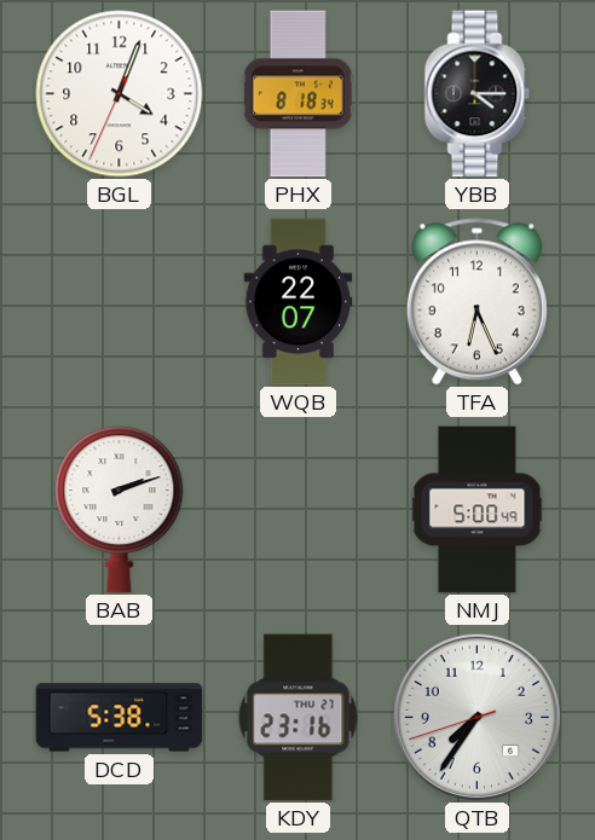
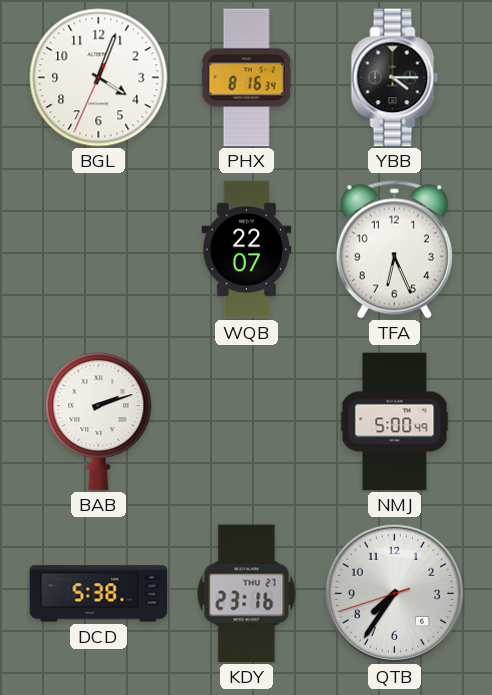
PHX: 8:18 -> 8:16 (246, 78)
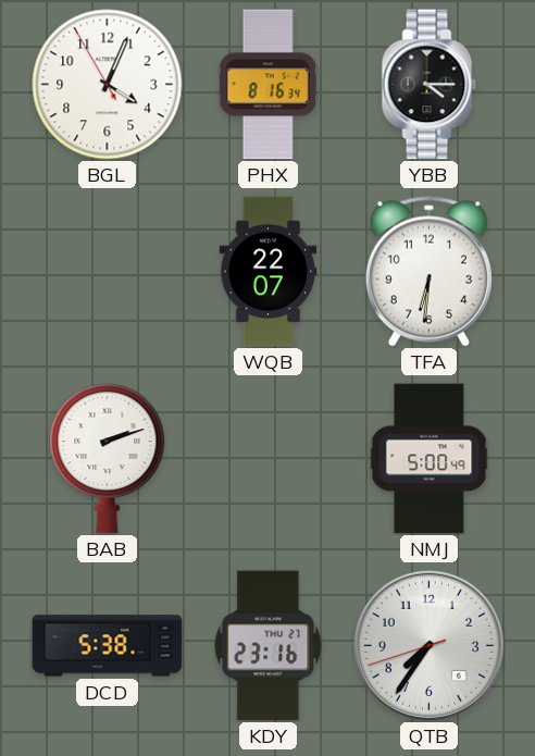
BGL: 4:03:34 -> 4:03:55 (108, 85)
TFA: 6:26 -> 6:31 (428, 272)
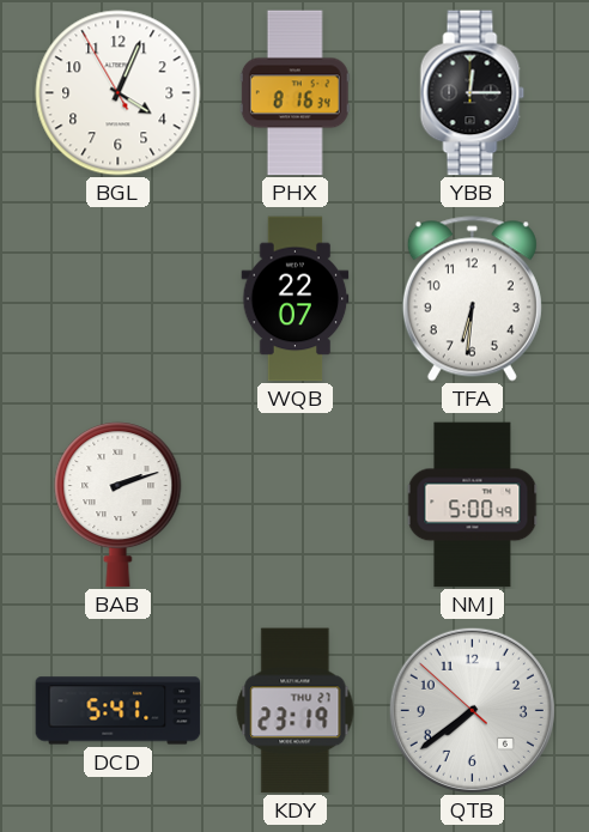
YBB: 4:15 -> 12:15 (473, 93)
DCD: 5:38 -> 5:41 (119, 711)
KDY: 23:16 -> 23:19 (296, 711)
QTB: 7:35 -> 7:38 (472, 710)
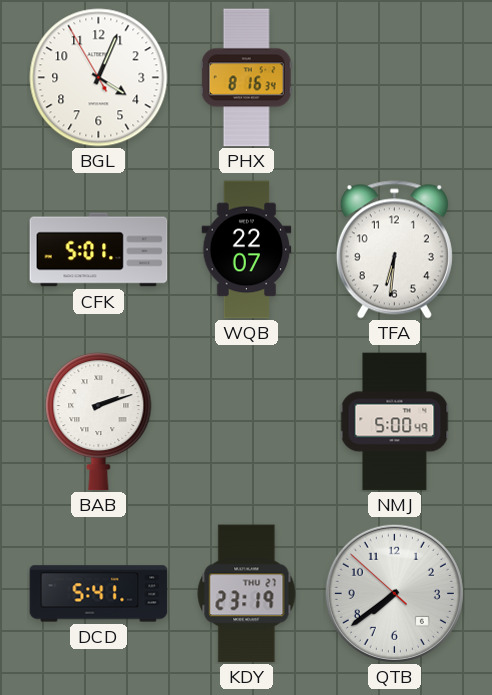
YBB: 12:15 -> none (473, 93)
CFK: none -> 5:01 (99, 250)
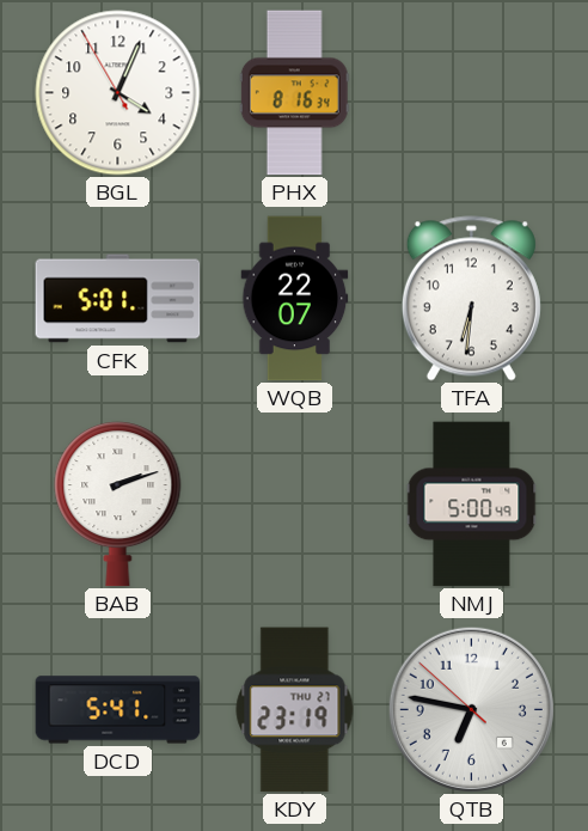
QTB: 7:38 -> 6:46 (471, 709)
